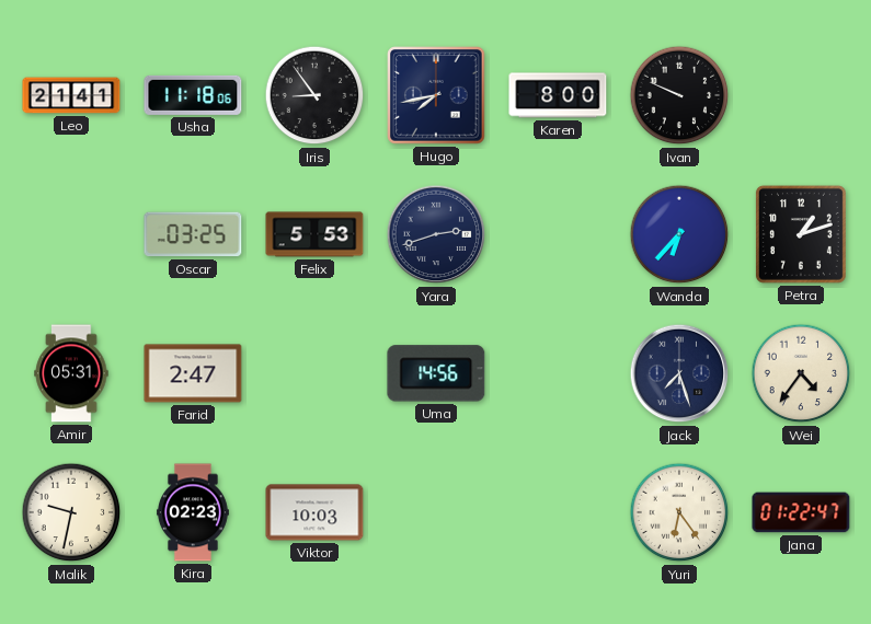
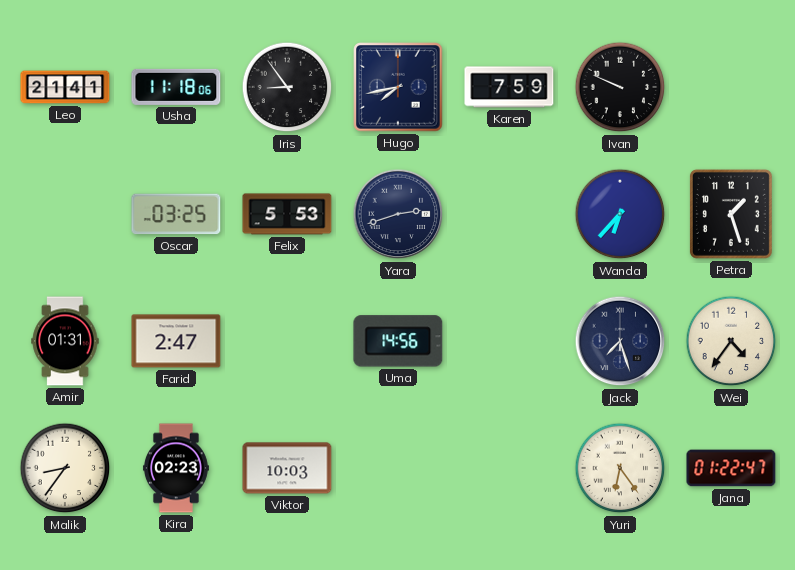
Karen: 8:00 -> 7:59 (509, 87)
Petra: 1:12 -> 1:27 (731, 214)
Amir: 05:31 -> 01:31 (65, 341)
Malik: 9:32 -> 8:36 (65, 468)
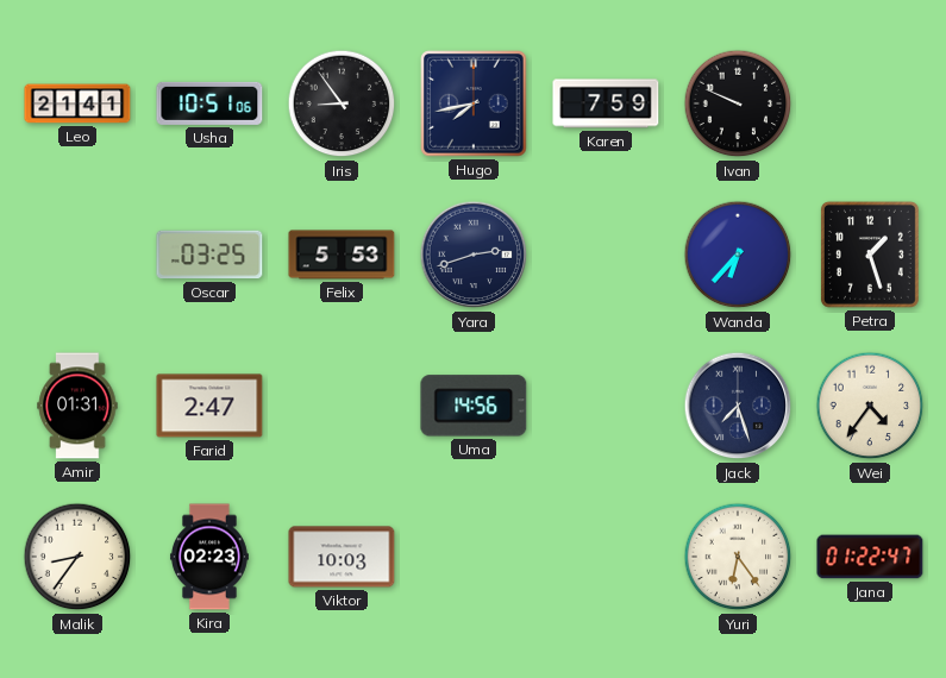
Usha: 11:18 -> 10:51 (209, 103)
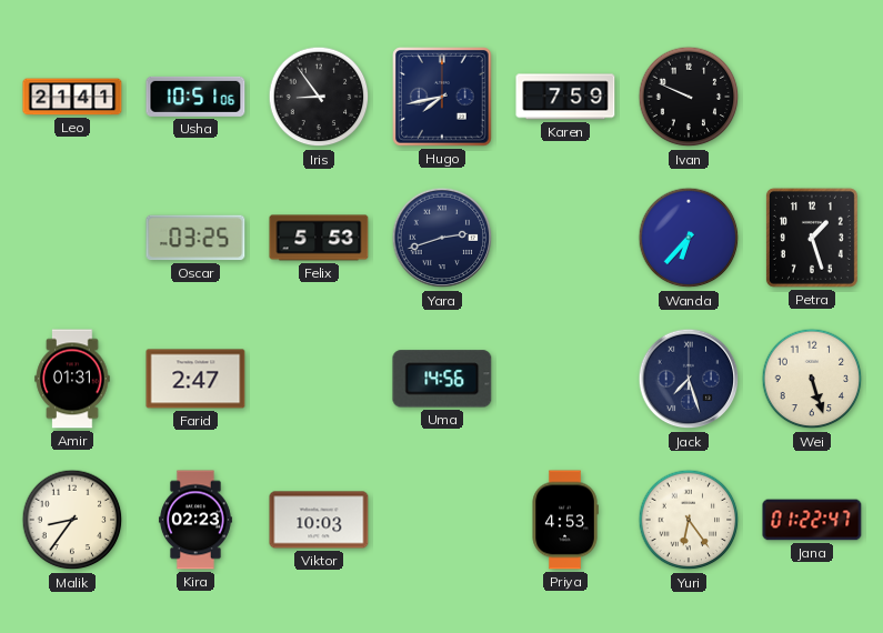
Wei: 4:36 -> 5:27 (812, 379)
Priya: none -> 4:53 (565, 520)
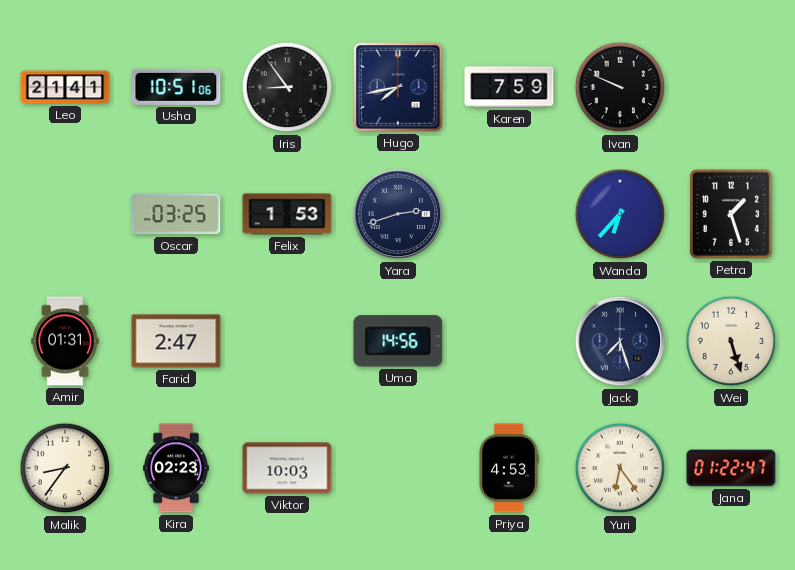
Felix: 5:53 -> 1:53 (287, 214)
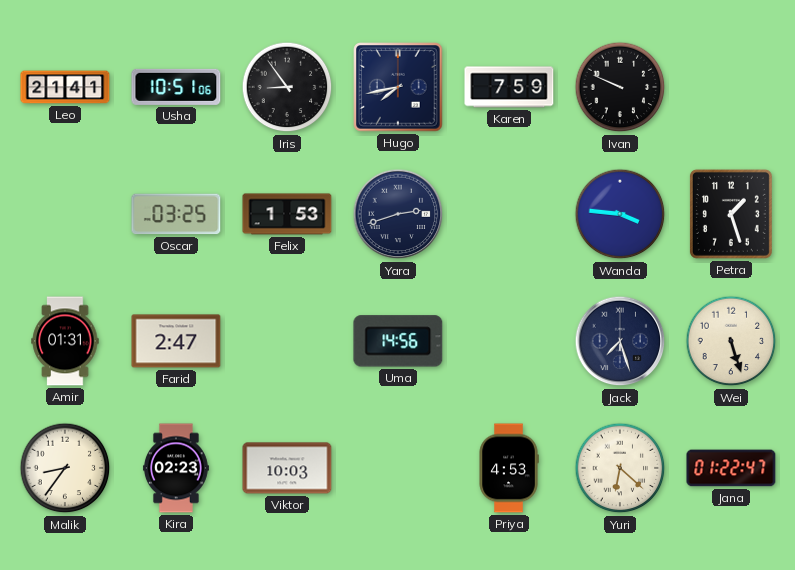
Wanda: 6:37 -> 3:46 (620, 214)
Yuri: 6:24 -> 6:22 (620, 468)
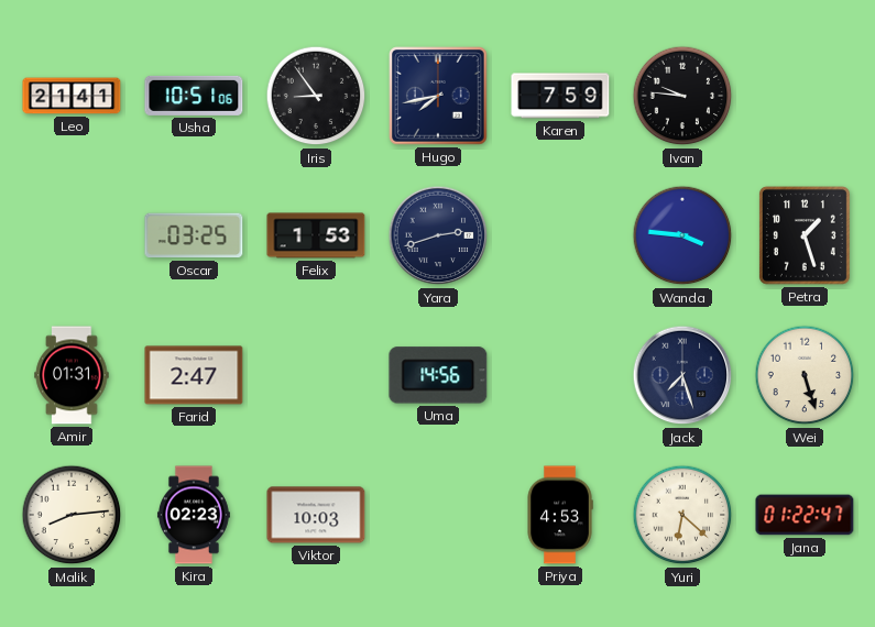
Ivan: 9:49 -> 9:46 (682, 96)
Malik: 8:36 -> 8:14 (72, 515)
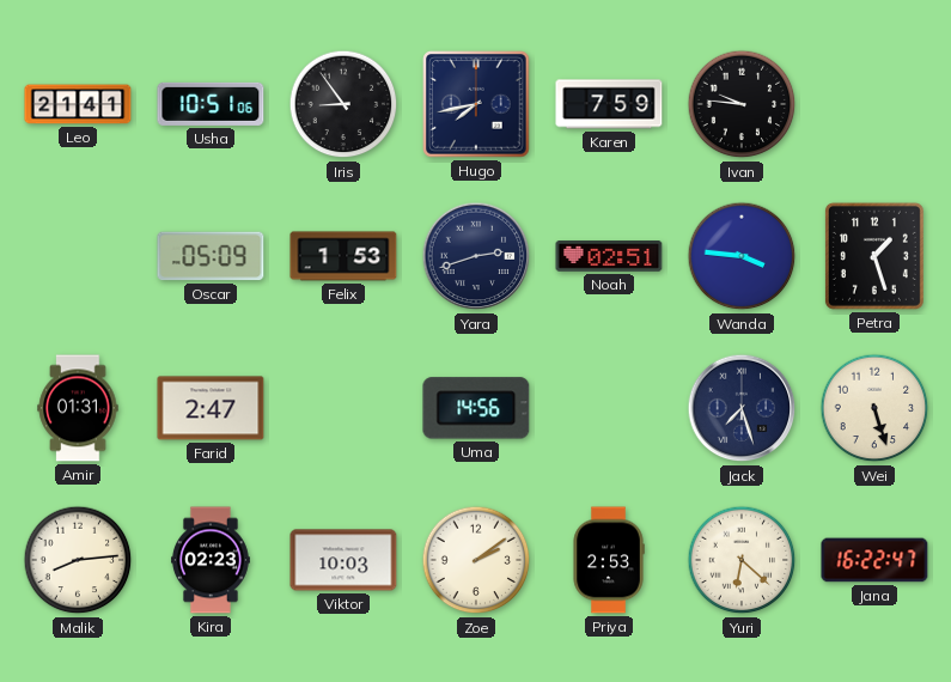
Oscar: 03:25 -> 05:09 (211, 256)
Noah: none -> 02:51 (609, 257)
Zoe: none -> 2:09 (476, 560)
Priya: 4:53 -> 2:53 (609, 560)
Jana: 01:22 -> 16:22 (874, 560)
